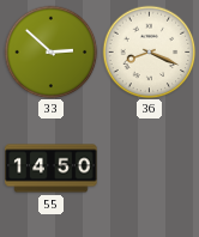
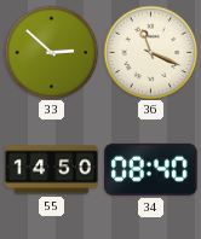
36: 8:19 -> 11:19 (150, 52)
34: none -> 08:40 (151, 169)
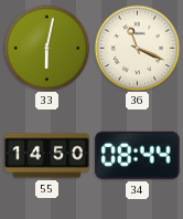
33: 2:52 -> 6:02 (46, 48)
34: 08:40 -> 08:44 (138, 155)
